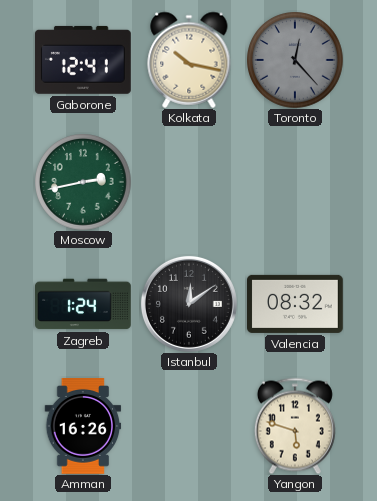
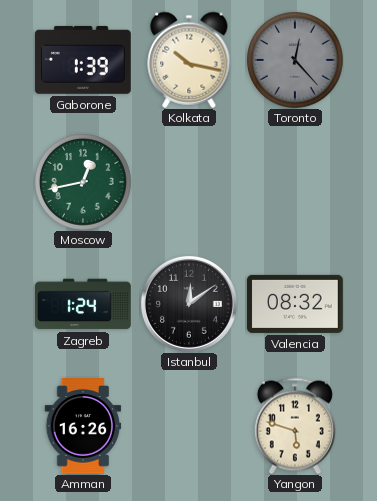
Gaborone: 12:41 -> 1:39 (83, 60)
Moscow: 2:43 -> 12:43 (83, 182)
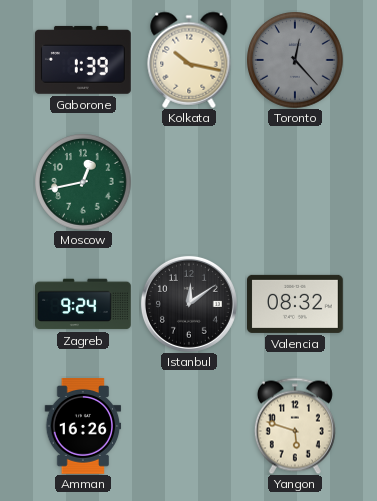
Zagreb: 1:24 -> 9:24 (84, 304)
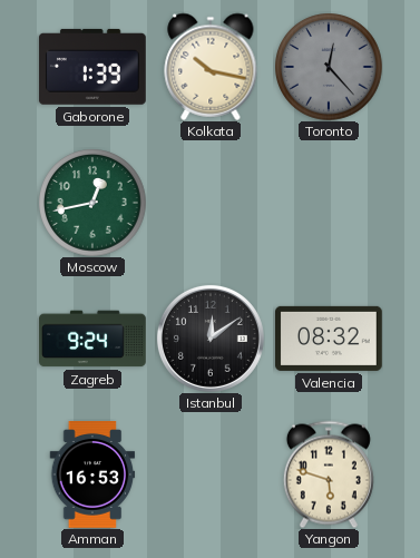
Amman: 16:26 -> 16:53 (92, 476)
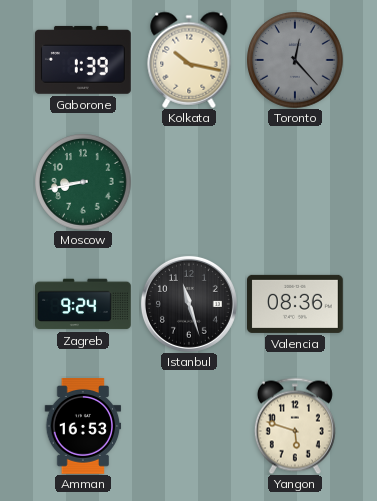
Moscow: 12:43 -> 8:43 (83, 182)
Istanbul: 12:09 -> 11:27 (189, 304)
Valencia: 08:32 -> 08:36 (296, 304)
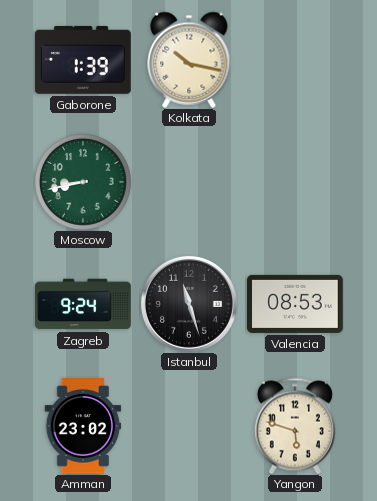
Toronto: 12:23 -> none (295, 60)
Valencia: 08:36 -> 08:53 (296, 304)
Amman: 16:53 -> 23:02 (83, 427)
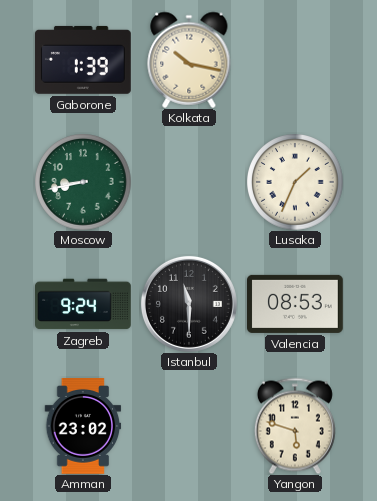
Lusaka: none -> 1:34 (295, 182)
Istanbul: 11:27 -> 11:30 (189, 304)
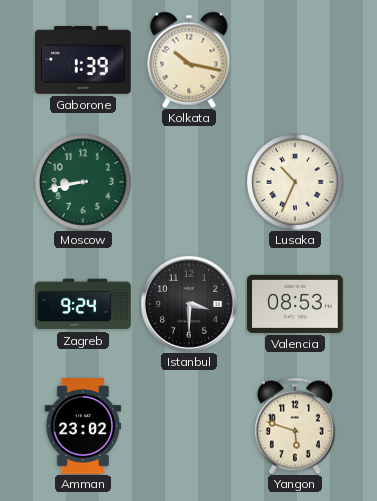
Lusaka: 1:34 -> 10:34 (295, 182)
Istanbul: 11:30 -> 3:30 (189, 304)
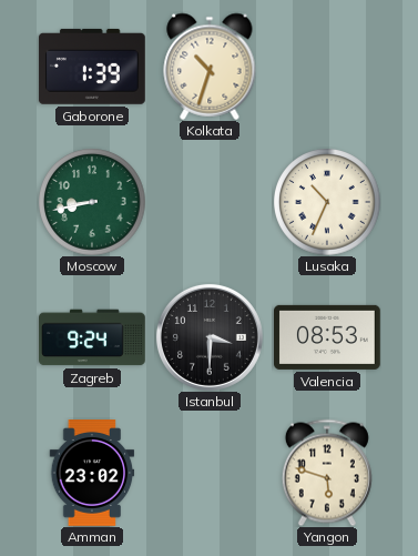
Kolkata: 10:17 -> 10:33 (210, 67)
